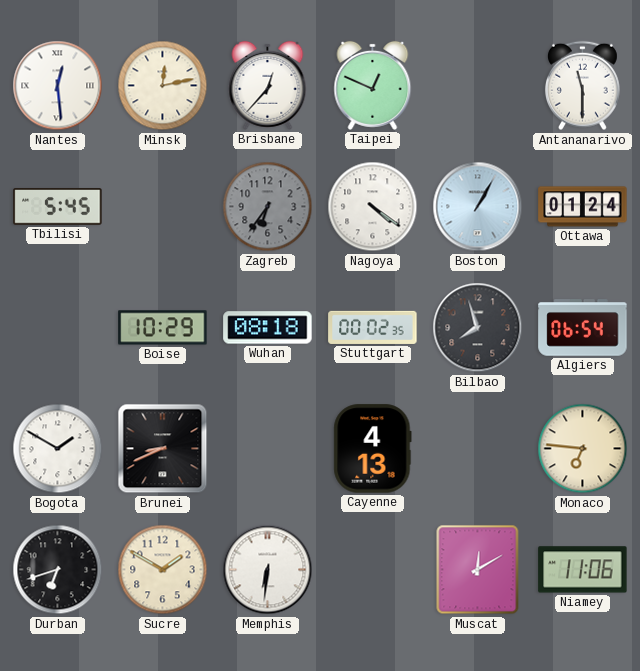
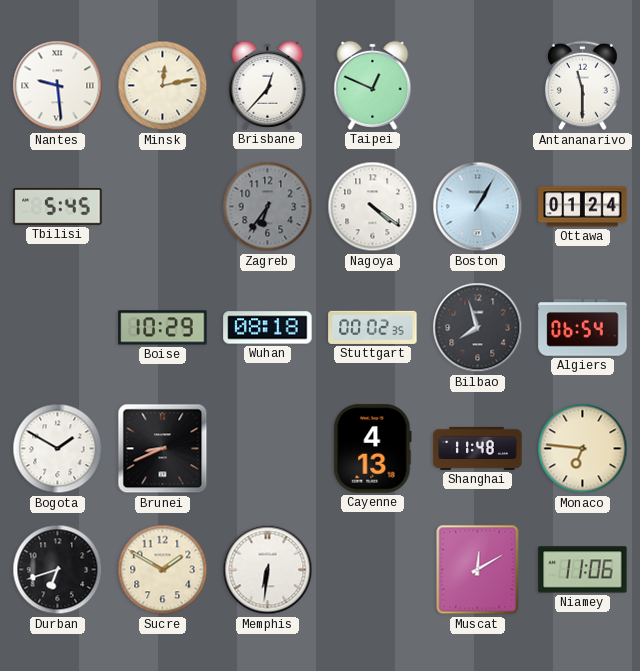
Nantes: 12:29 -> 9:29 (58, 86)
Shanghai: none -> 11:48 (478, 448)
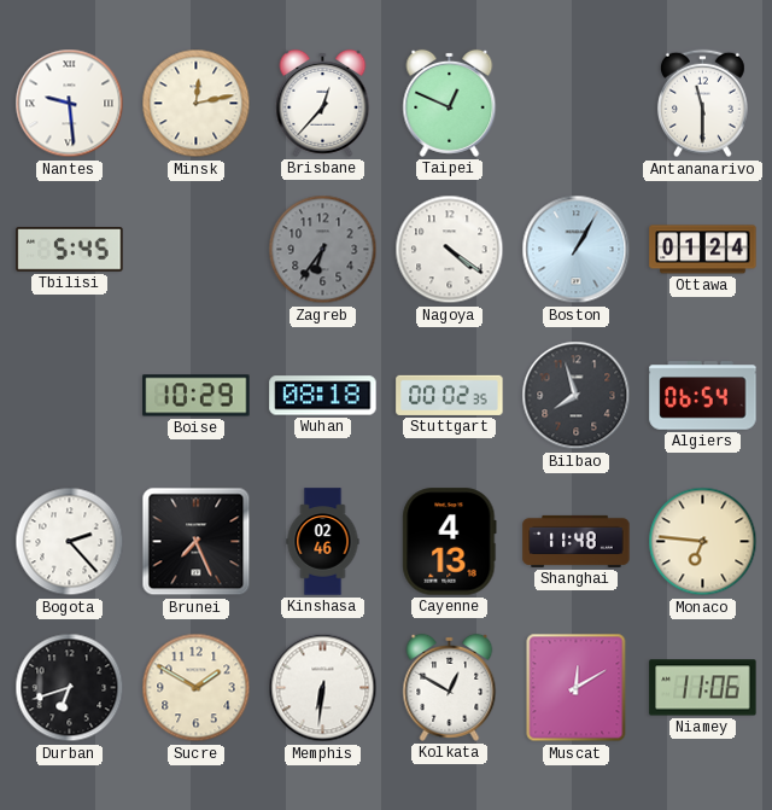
Bogota: 1:50 -> 2:23 (70, 542)
Brunei: 8:41 -> 7:26 (197, 542)
Kinshasa: none -> 02:46 (323, 542)
Kolkata: none -> 12:50 (450, 687)
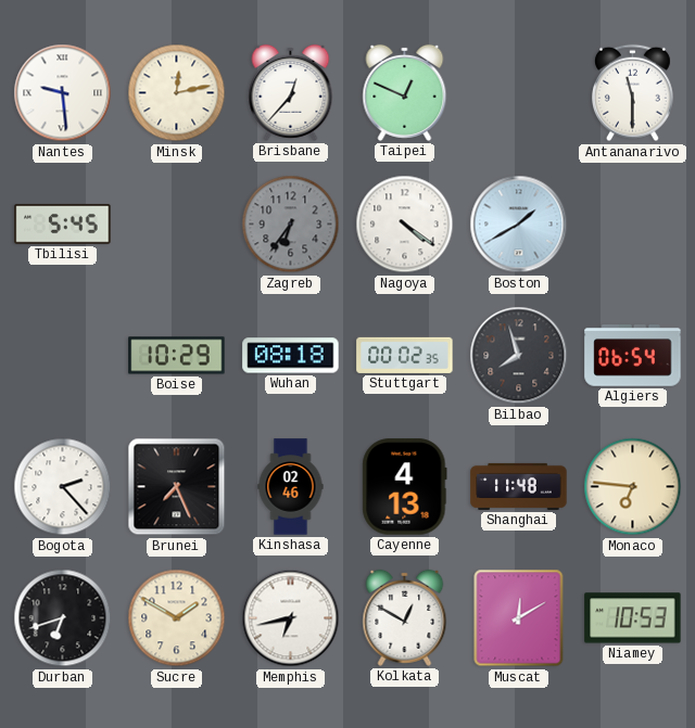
Boston: 1:05 -> 1:40 (519, 225)
Ottawa: 01:24 -> none (703, 250)
Memphis: 6:31 -> 6:43 (291, 618)
Niamey: 11:06 -> 10:53 (633, 618)
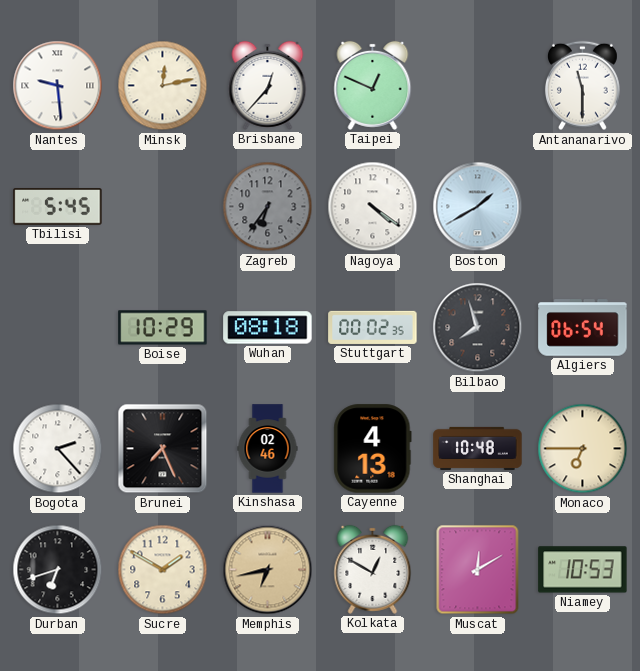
Shanghai: 11:48 -> 10:48 (478, 448)
Monaco: 6:46 -> 6:45 (583, 449)
Memphis dial: white -> champagne (268, 570)
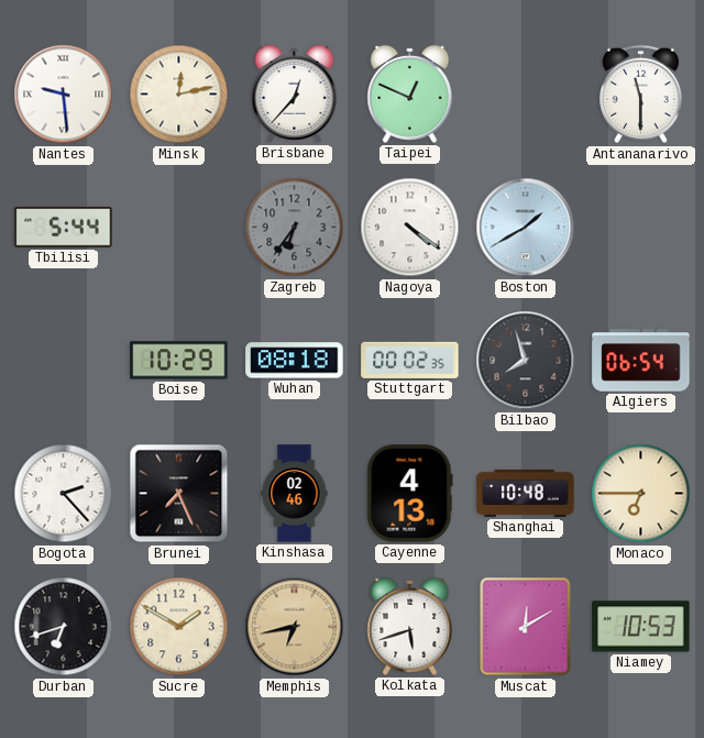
Tbilisi: 5:45 -> 5:44 (64, 228)
Kolkata: 12:50 -> 5:42 (410, 626)
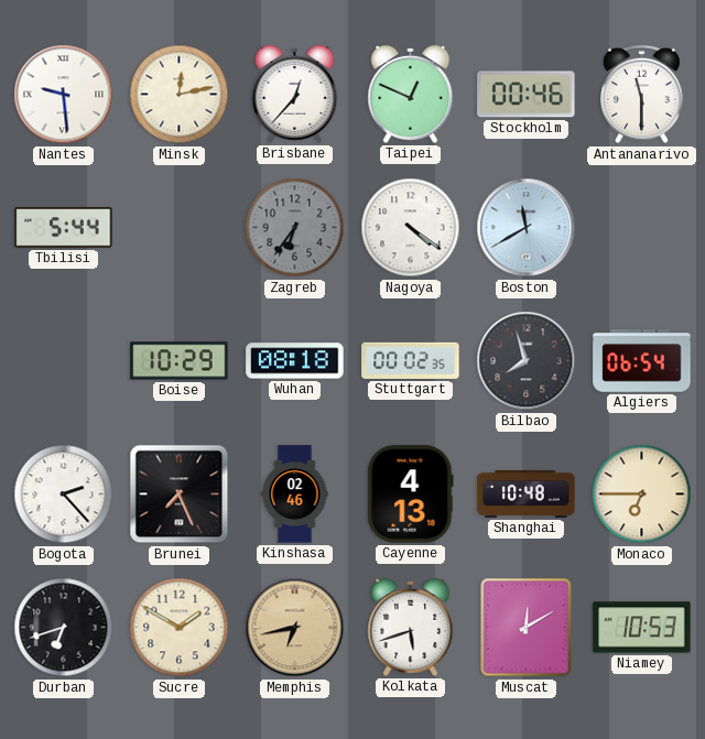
Stockholm: none -> 00:46 (527, 95)
Boston: 1:40 -> 11:40 (527, 228)
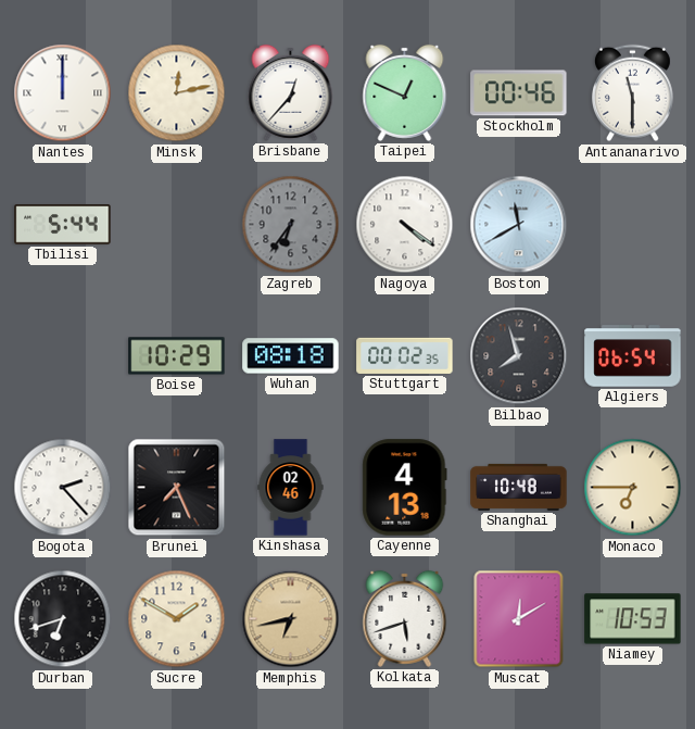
Nantes: 9:29 -> 12:00 (63, 93)
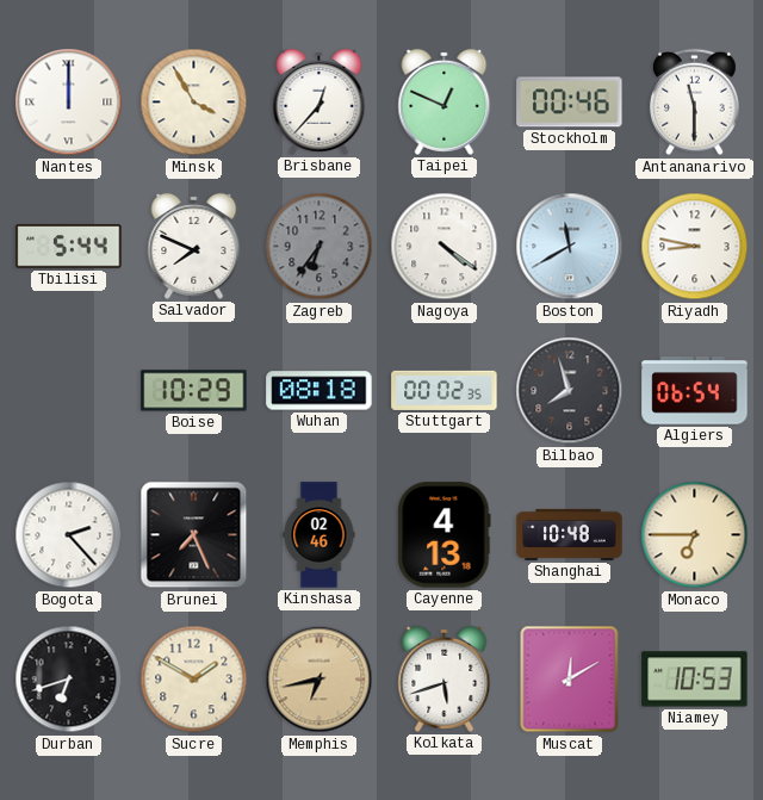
Minsk: 12:13 -> 3:55 (194, 103)
Salvador: none -> 7:49 (194, 246)
Riyadh: none -> 8:47 (695, 247)
